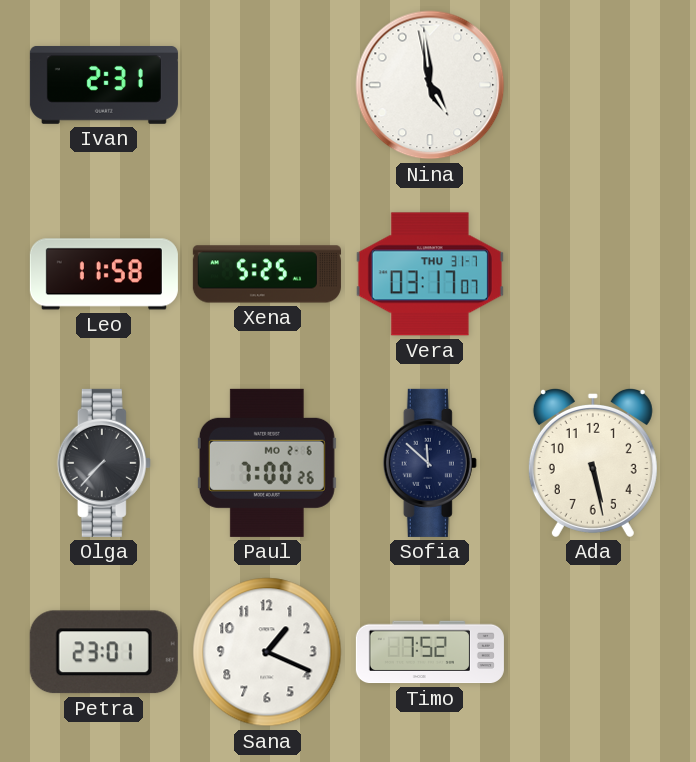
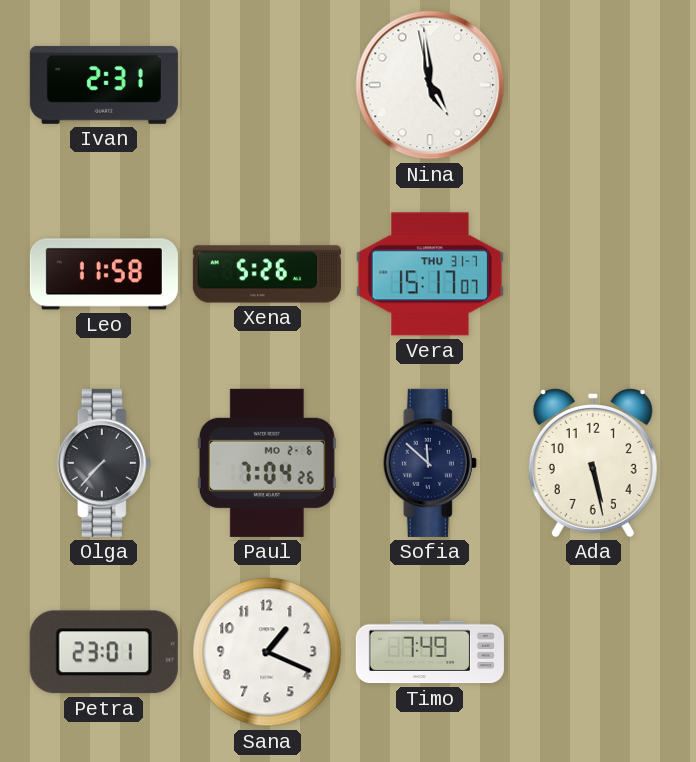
Xena: 5:25 -> 5:26 (267, 274)
Vera: 03:17 -> 15:17 (430, 274)
Paul: 7:00 -> 7:04 (267, 463)
Timo: 7:52 -> 7:49 (430, 652)
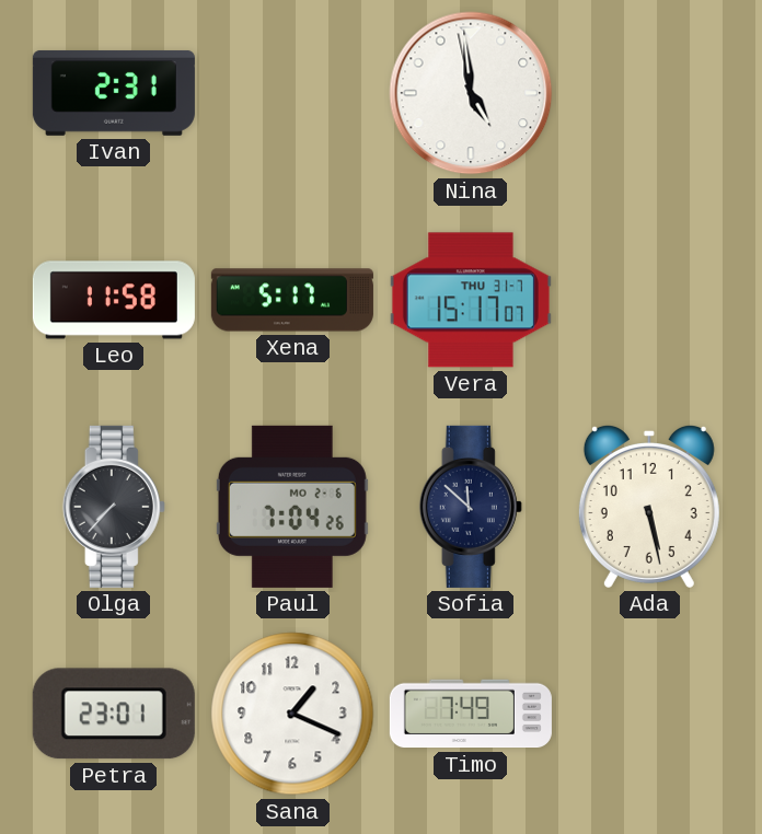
Xena: 5:26 -> 5:17 (292, 300)
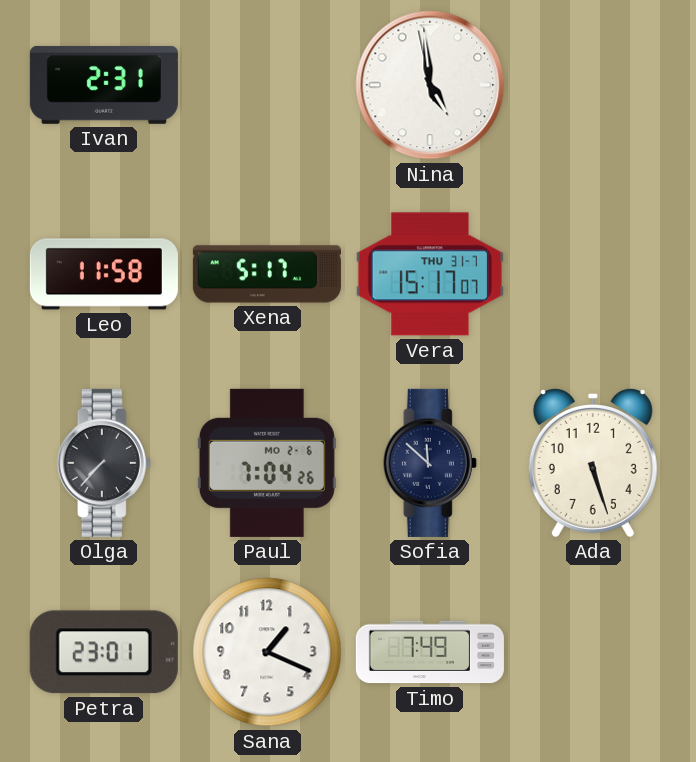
Ada: 5:28 -> 5:27 (593, 462)
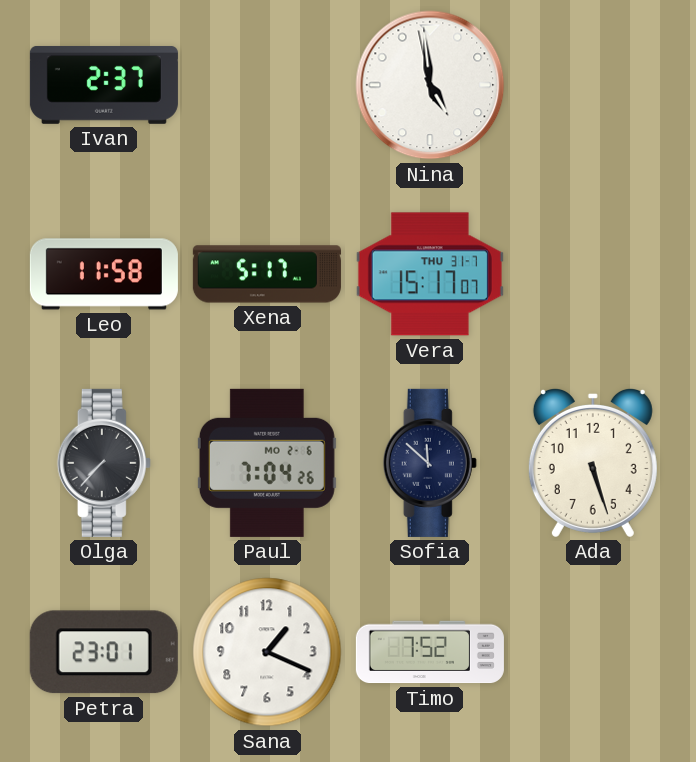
Ivan: 2:31 -> 2:37 (104, 85)
Timo: 7:49 -> 7:52 (430, 652)
